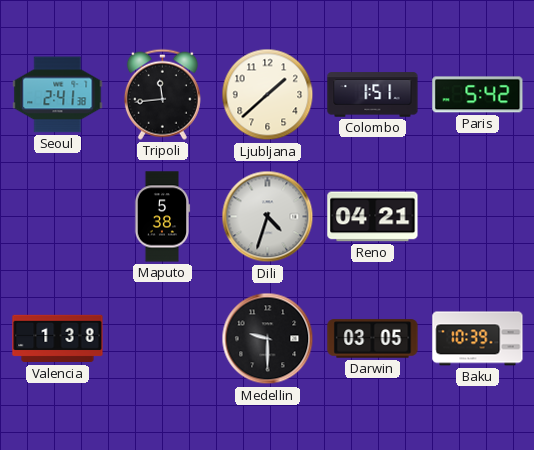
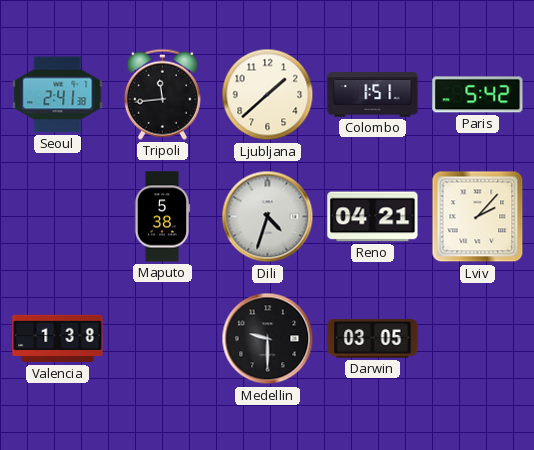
Lviv: none -> 2:07 (478, 217)
Baku: 10:39 -> none (478, 339)
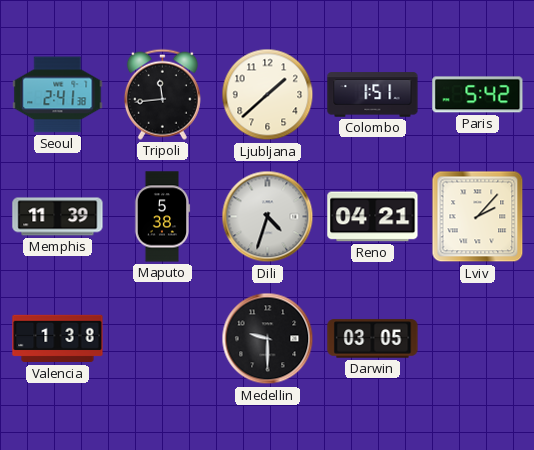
Memphis: none -> 11:39 (58, 217)
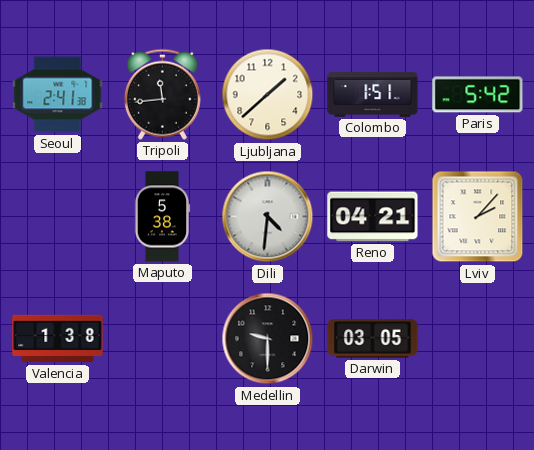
Memphis: 11:39 -> none (58, 217)
Dili: 4:33 -> 4:31 (268, 217)
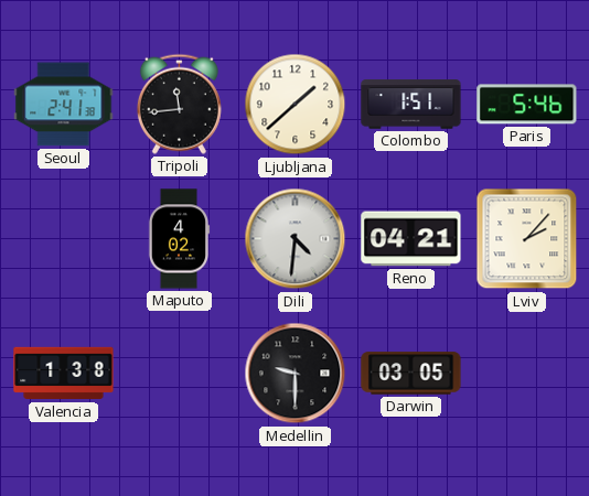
Paris: 5:42 -> 5:46 (527, 105)
Maputo: 5:38 -> 4:02 (179, 239)
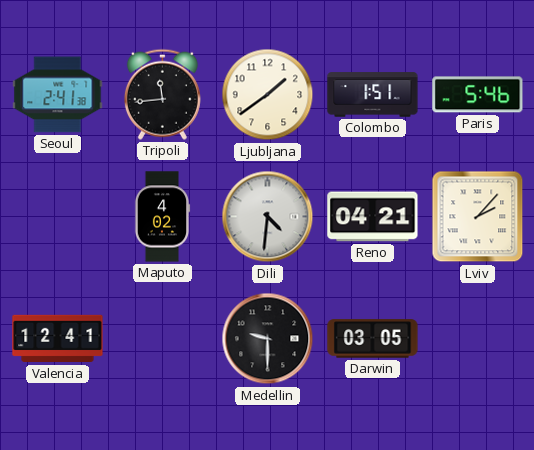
Ljubljana: 1:38 -> 1:39 (268, 95)
Valencia: 1:38 -> 12:41 (58, 339)
